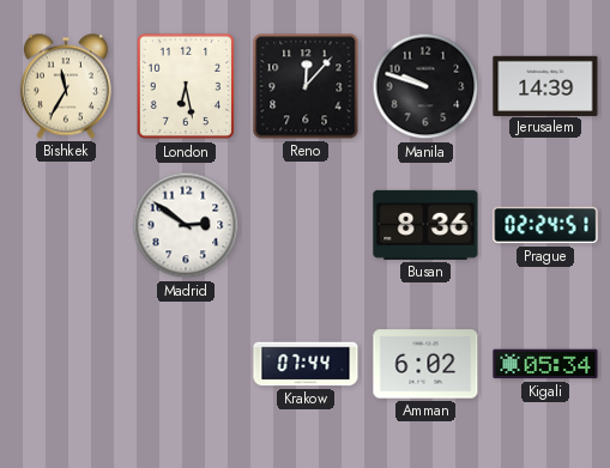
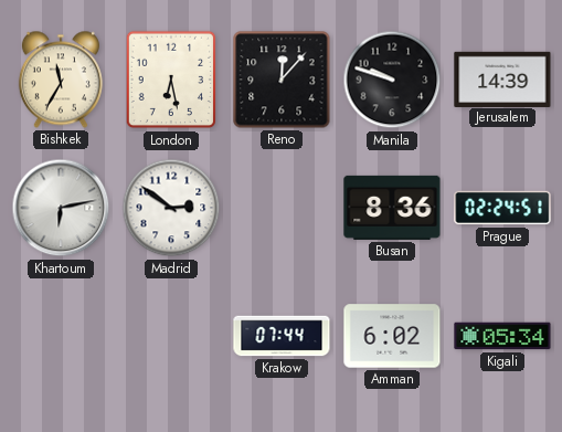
Khartoum: none -> 6:13 (61, 208)
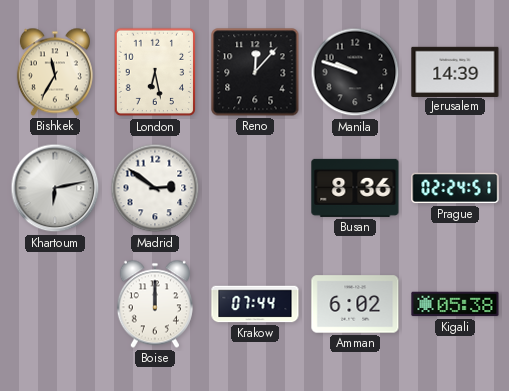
Boise: none -> 12:00 (155, 304)
Kigali: 05:34 -> 05:38 (455, 304)
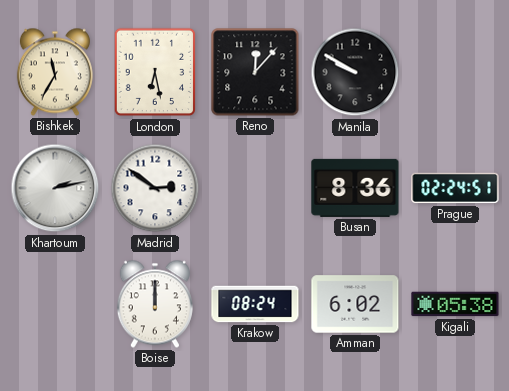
Manila: 9:48 -> 9:50 (355, 72)
Jerusalem: 14:39 -> none (455, 71)
Khartoum: 6:13 -> 2:13 (55, 188)
Krakow: 07:44 -> 08:24 (255, 304)
